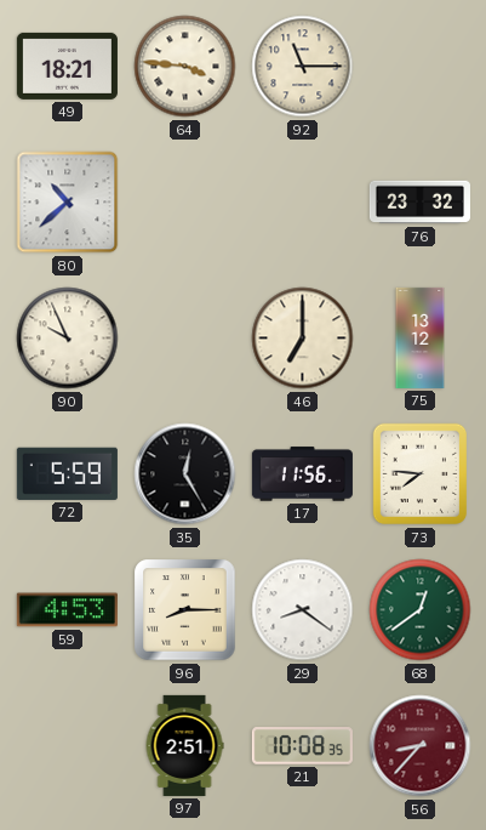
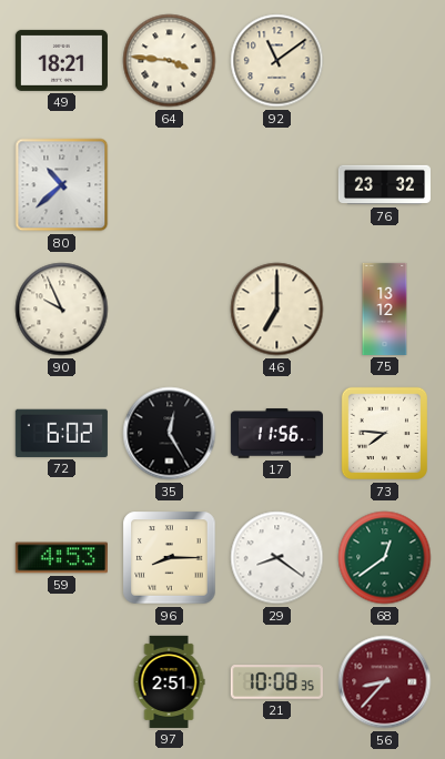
92: 11:15 -> 11:09 (277, 61)
72: 5:59 -> 6:02 (61, 433)
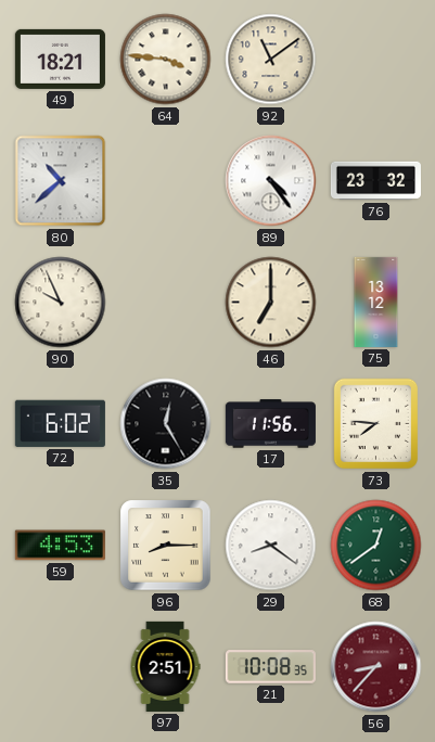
89: none -> 4:24 (271, 181)
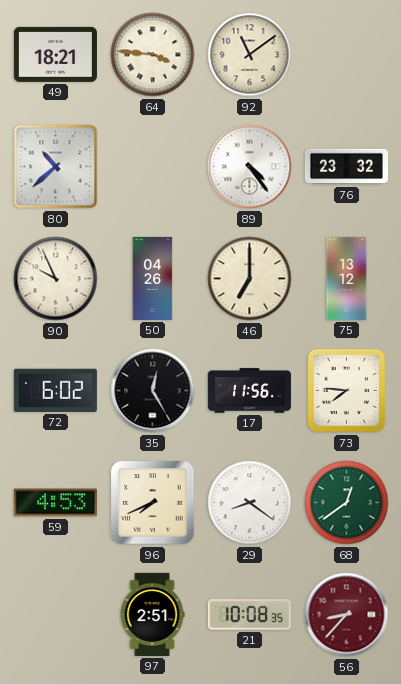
50: none -> 04:26 (153, 278)
96: 8:15 -> 7:41 (153, 503)
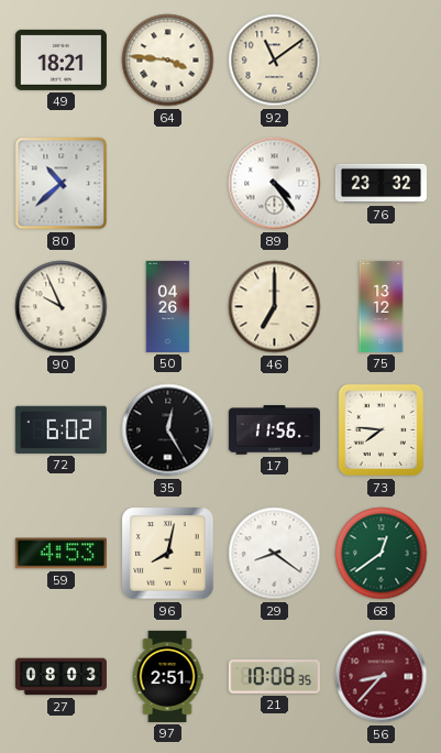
96: 7:41 -> 8:02 (168, 554)
27: none -> 08:03 (60, 677)
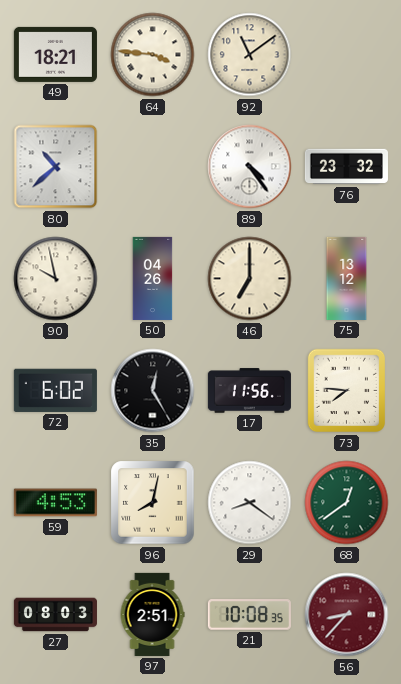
90: 9:56 -> 9:58 (56, 279)
